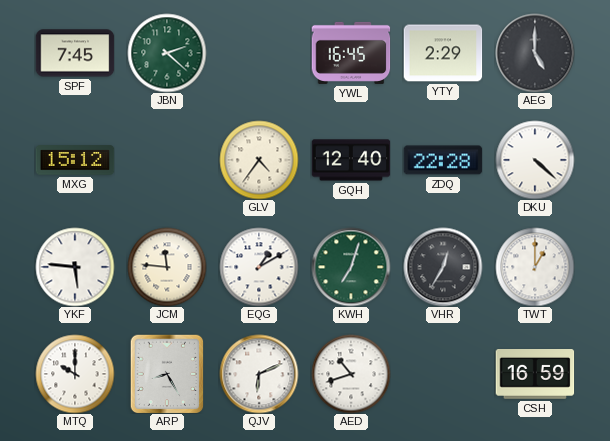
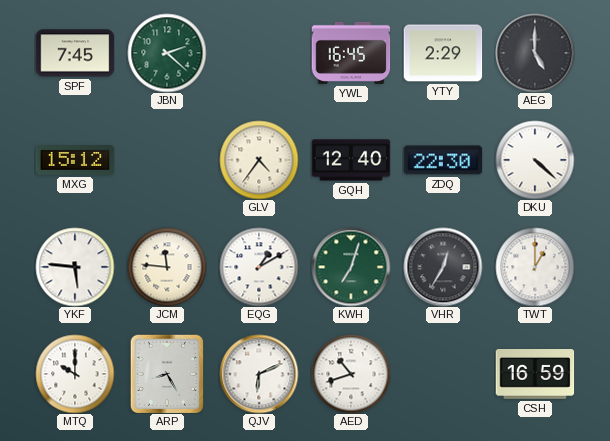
ZDQ: 22:28 -> 22:30 (443, 160)
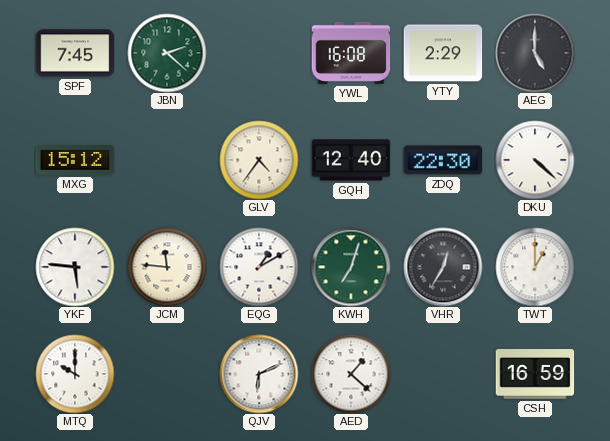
YWL: 16:45 -> 16:08 (351, 53)
ARP: 8:25 -> none (167, 374)
AED: 10:42 -> 1:22 (351, 374)
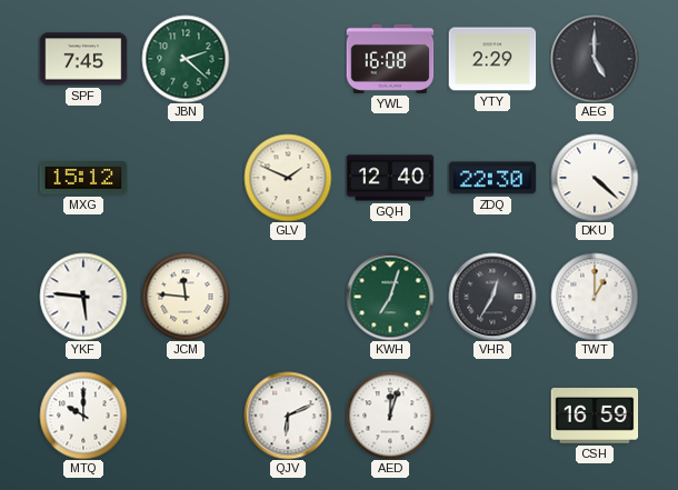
GLV: 4:36 -> 1:49 (288, 178)
EQG: 1:10 -> none (259, 267)
AED: 1:22 -> 12:03 (390, 416)
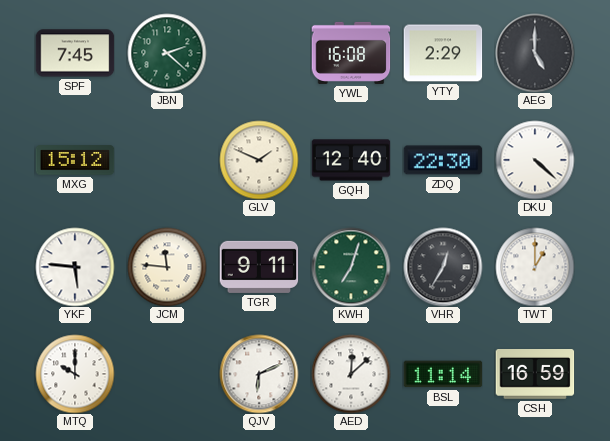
TGR: none -> 9:11 (259, 267)
AED: 12:03 -> 12:08 (351, 374)
BSL: none -> 11:14 (443, 374)
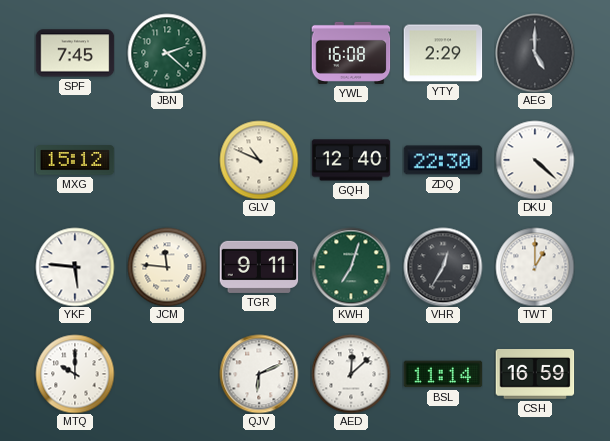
GLV: 1:49 -> 10:49 (259, 160)
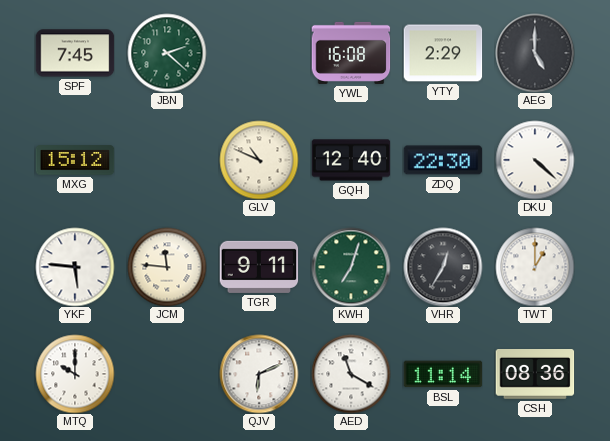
AED: 12:08 -> 11:20 (351, 374)
CSH: 16:59 -> 08:36 (535, 375)
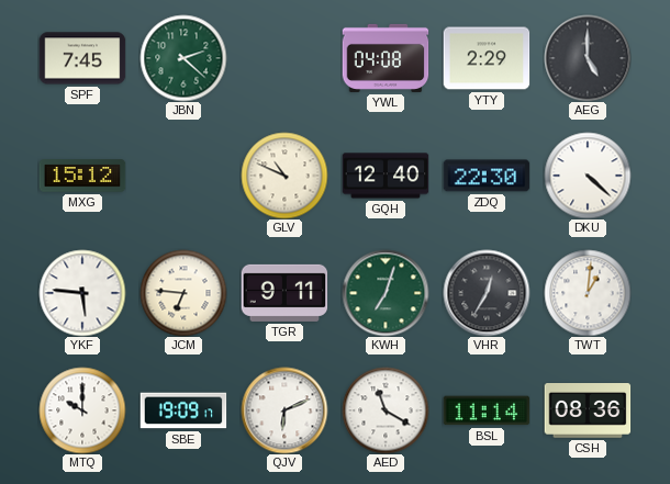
YWL: 16:08 -> 04:08 (386, 58)
JCM: 11:46 -> 6:46 (183, 293)
TWT: 1:00 -> 1:01 (588, 293)
SBE: none -> 19:09 (183, 410)
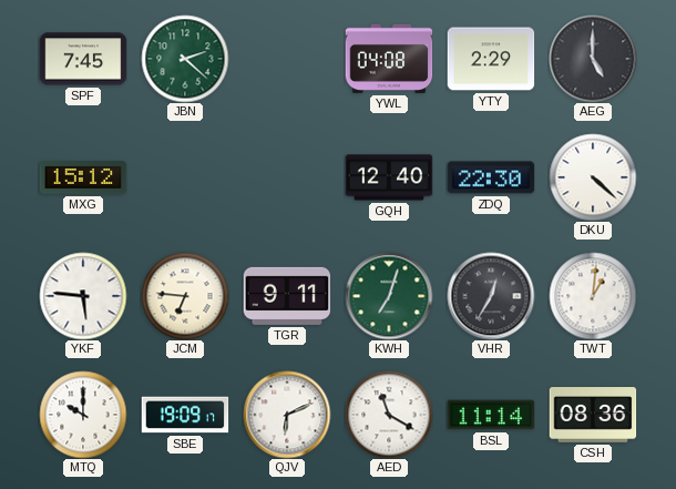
GLV: 10:49 -> none (284, 176)
